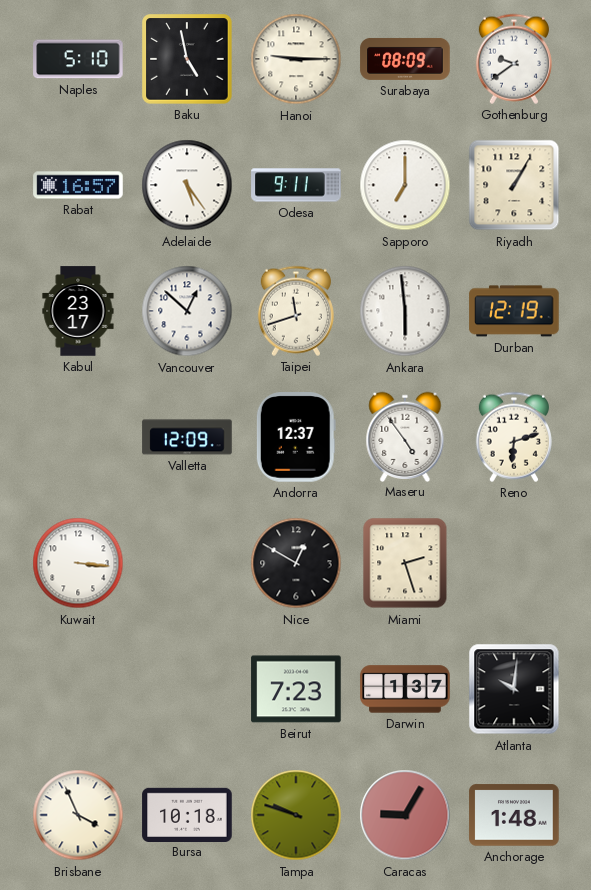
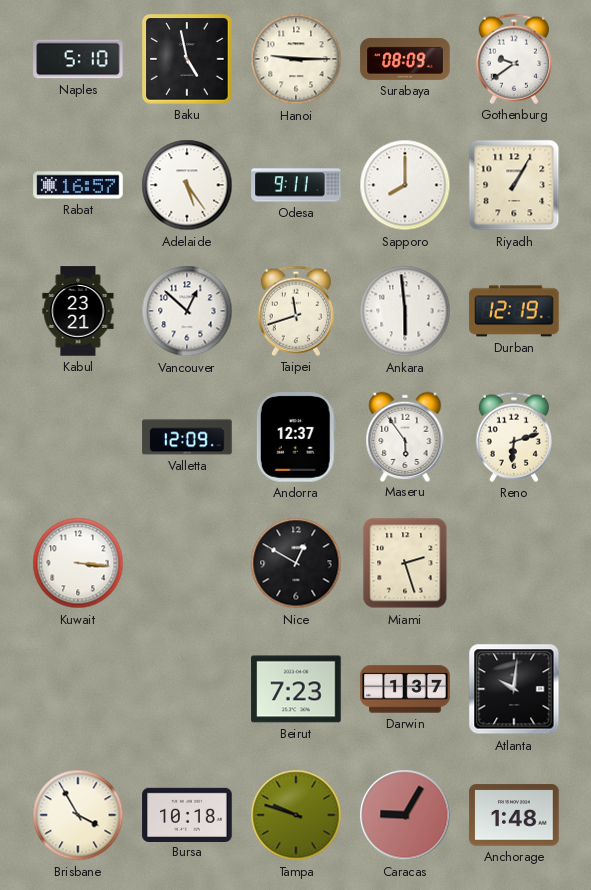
Sapporo: 7:00 -> 8:00 (405, 185)
Kabul: 23:17 -> 23:21 (78, 311)
Maseru: 4:54 -> 5:54 (405, 436)
Brisbane: 3:56 -> 3:55 (78, 815)
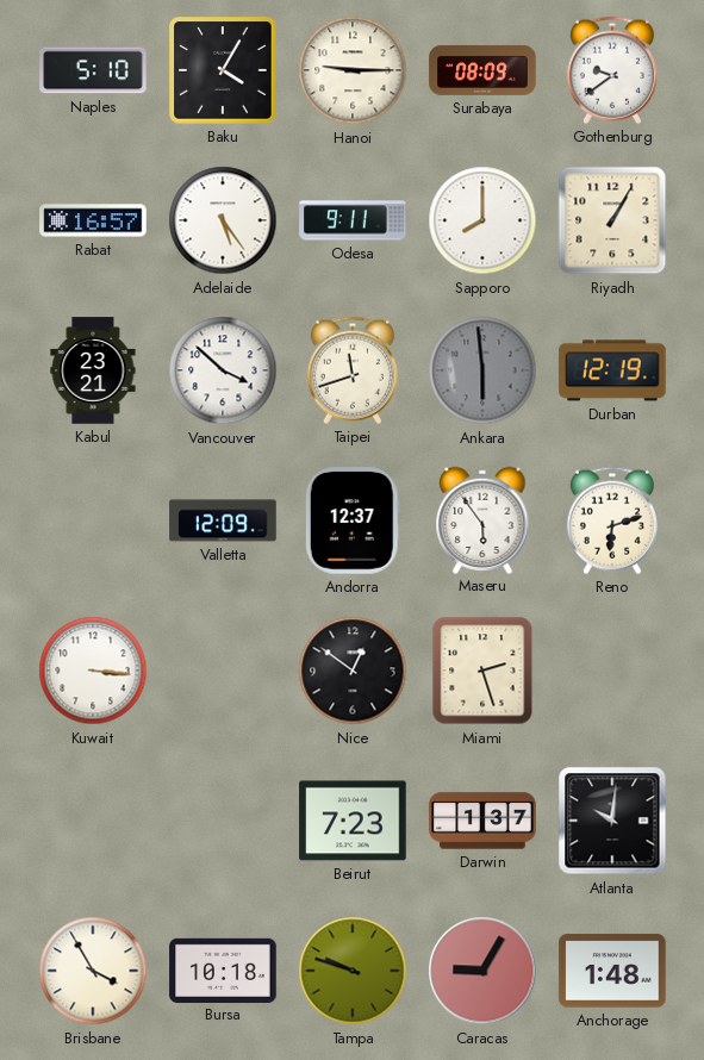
Baku: 4:58 -> 4:05 (223, 70)
Vancouver: 12:52 -> 3:52 (223, 370)
Ankara dial: white -> grey (482, 370)
Nice: 12:50 -> 12:51 (353, 671)
